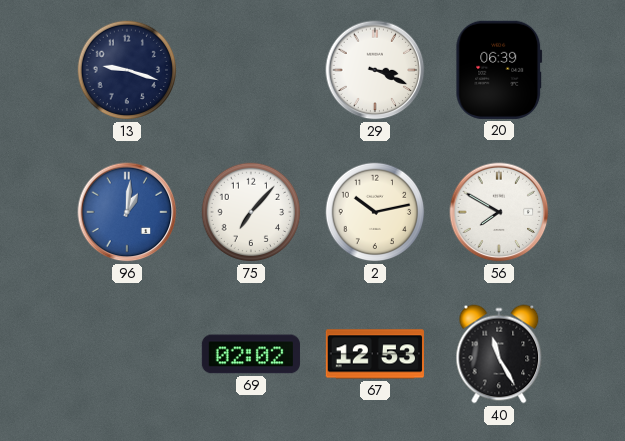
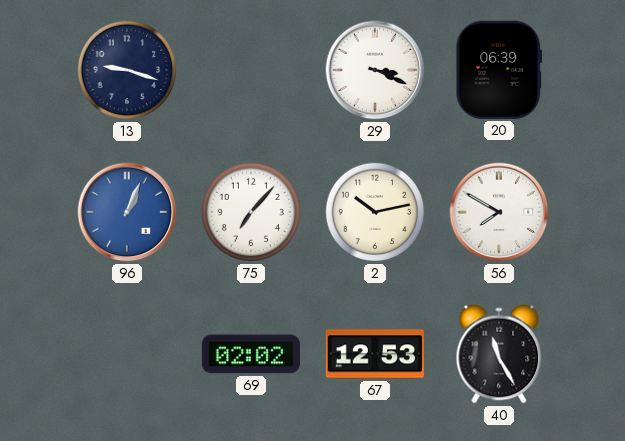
96: 1:01 -> 1:04 (127, 212)
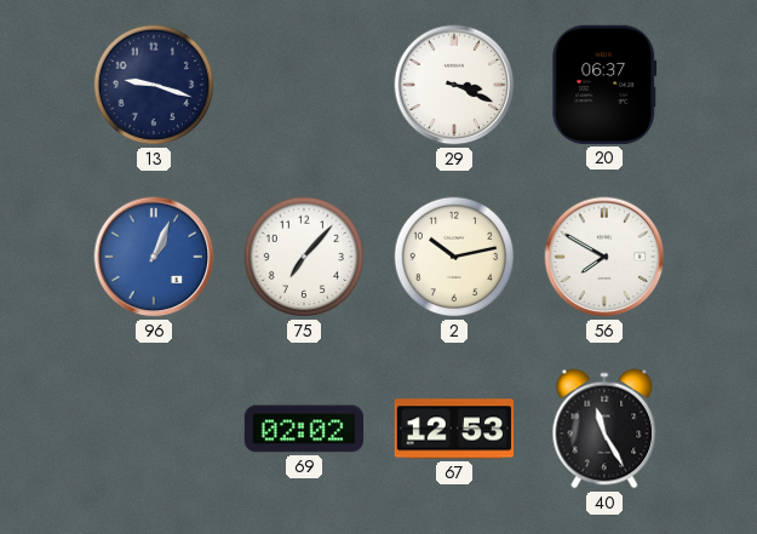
20: 06:39 -> 06:37 (604, 85)
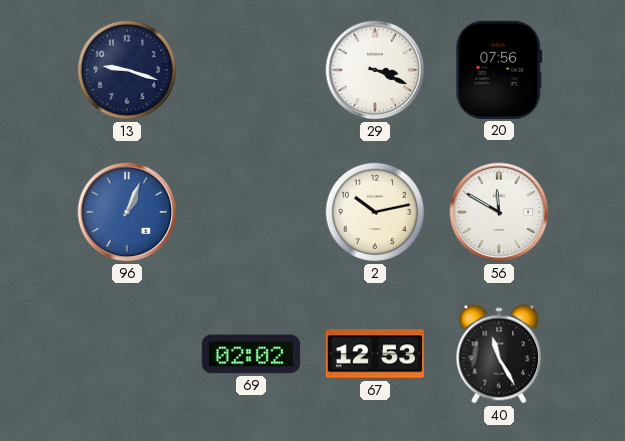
20: 06:37 -> 07:56 (499, 70)
75: 7:07 -> none (304, 257)
56: 7:50 -> 11:50 (499, 212)
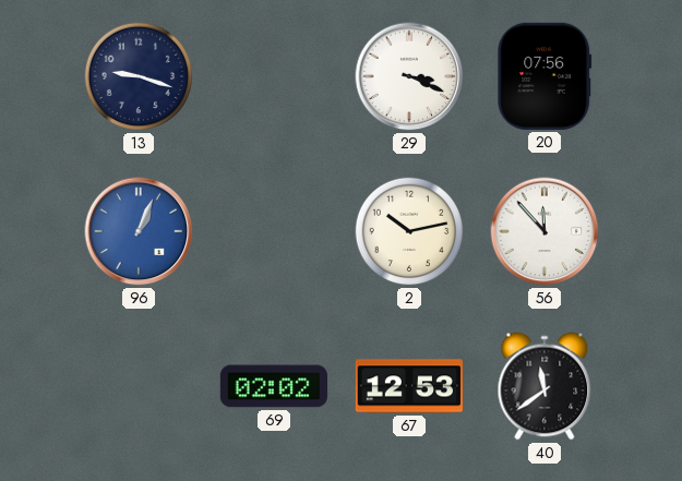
56: 11:50 -> 11:53 (545, 231)
40: 11:25 -> 11:39 (545, 386)
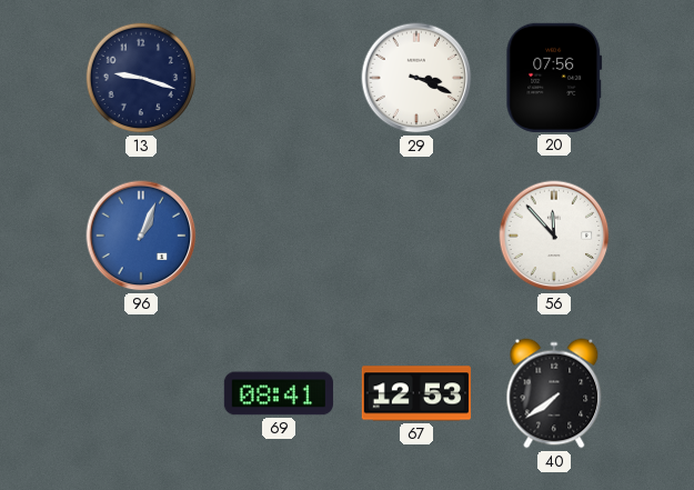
2: 10:13 -> none (409, 231)
69: 02:02 -> 08:41 (279, 393)
40: 11:39 -> 7:39 (554, 393)
